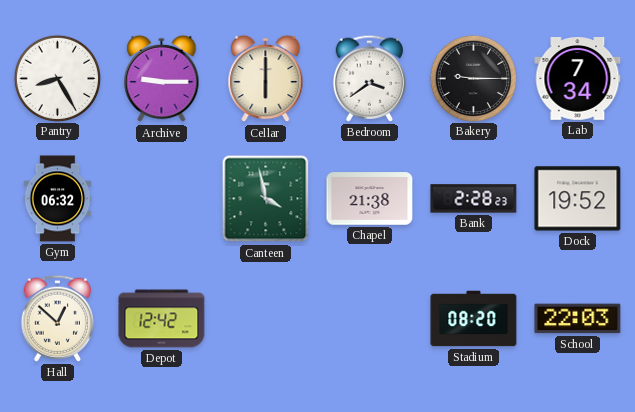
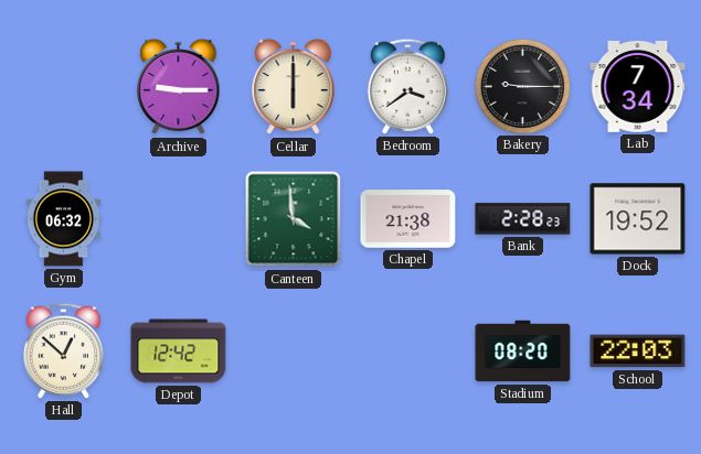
Pantry: 8:25 -> none (57, 78)
Canteen: 3:58 -> 3:59 (294, 219)
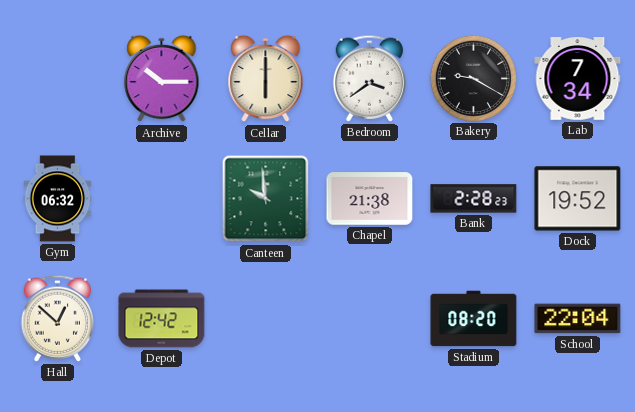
Archive: 9:15 -> 10:15 (162, 79)
Bakery: 9:15 -> 9:20 (473, 78)
Canteen: 3:59 -> 9:59 (266, 199)
School: 22:03 -> 22:04 (578, 319)
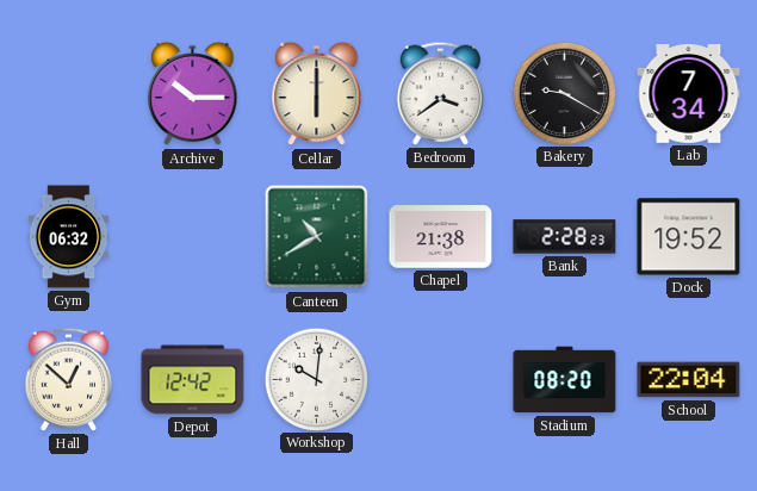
Canteen: 9:59 -> 10:40 (317, 237)
Workshop: none -> 10:01 (316, 379)
